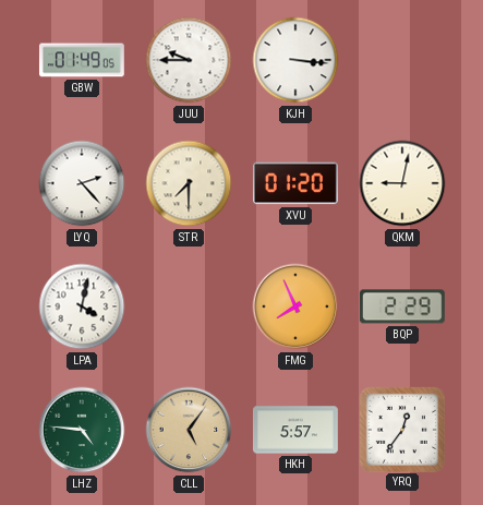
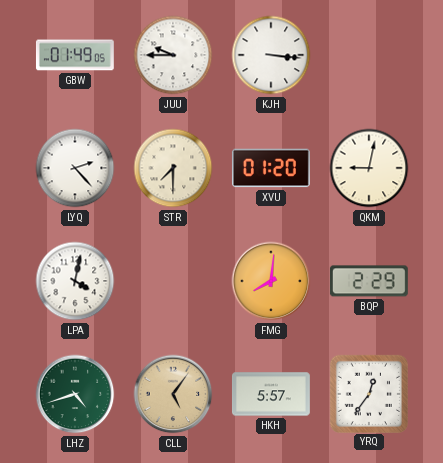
FMG: 7:56 -> 8:01 (271, 281)
LHZ: 4:46 -> 4:42 (75, 394)
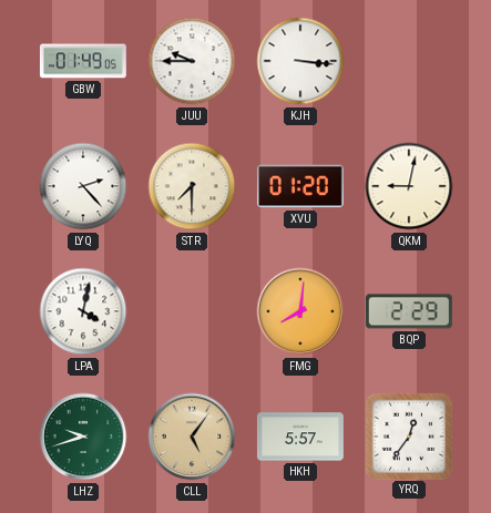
LHZ: 4:42 -> 9:42 (83, 437)
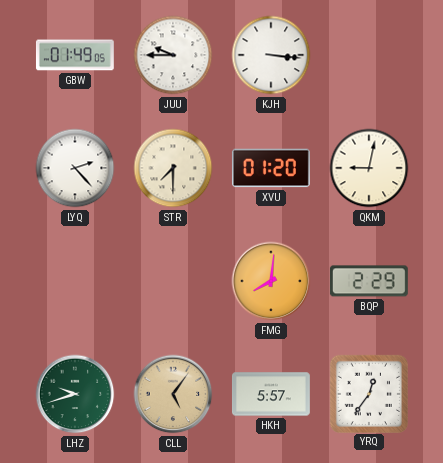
LPA: 4:02 -> none (83, 311)
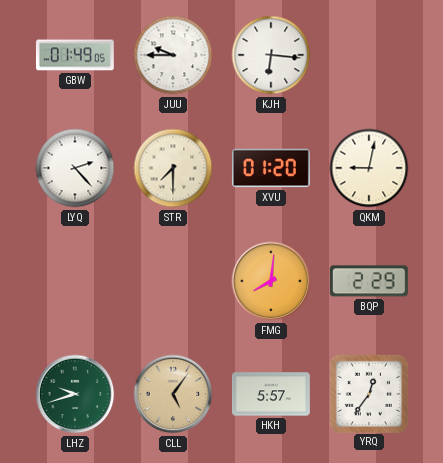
KJH: 3:16 -> 6:16 (271, 55)
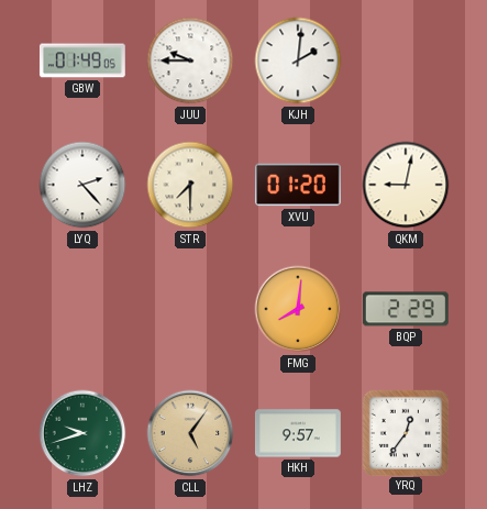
KJH: 6:16 -> 2:01 (298, 60)
HKH: 5:57 -> 9:57 (298, 433)
